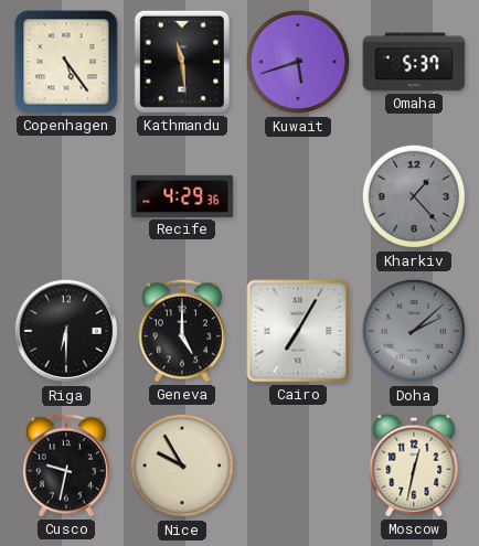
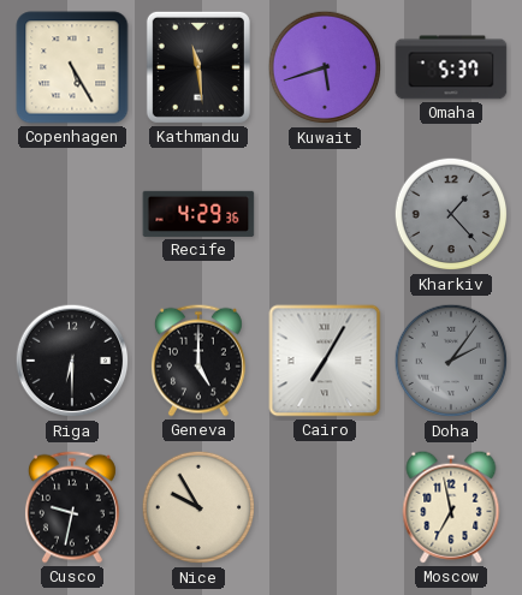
Copenhagen: 5:24 -> 5:25 (72, 67)
Doha: 2:08 -> 2:06 (451, 361)
Moscow: 12:32 -> 6:58 (451, 507)
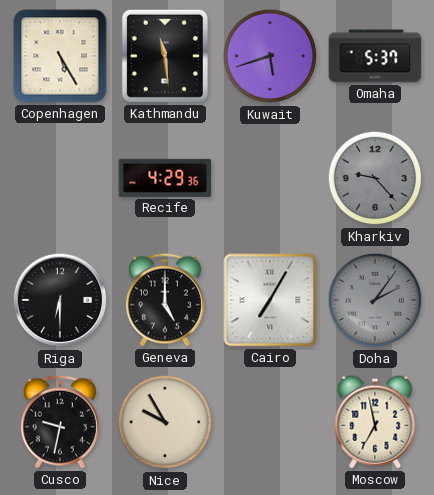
Kharkiv: 1:23 -> 9:23 (375, 178)
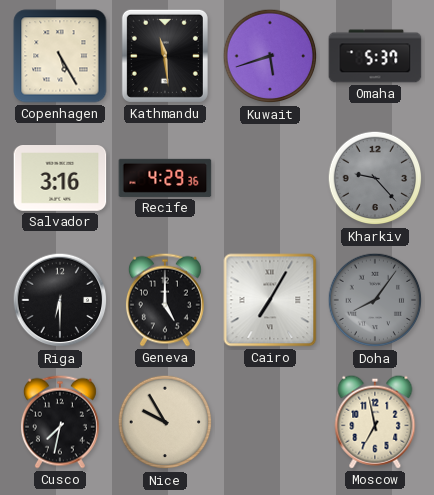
Salvador: none -> 3:16 (60, 179)
Doha: 2:06 -> 8:06 (375, 300)
Cusco: 9:32 -> 7:32 (60, 422)
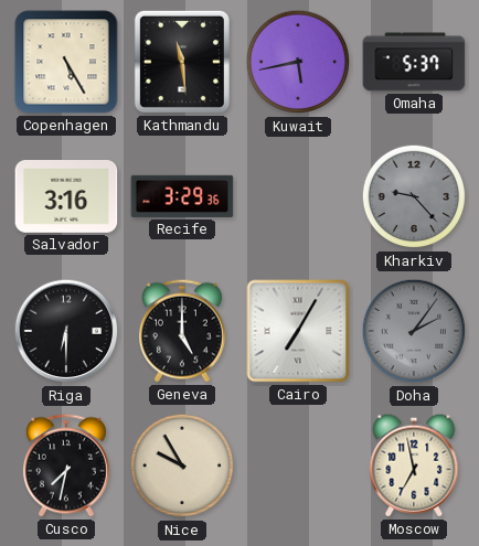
Kuwait: 5:42 -> 5:43 (298, 62)
Recife: 4:29 -> 3:29 (182, 196)
Doha: 8:06 -> 2:06 (414, 331)
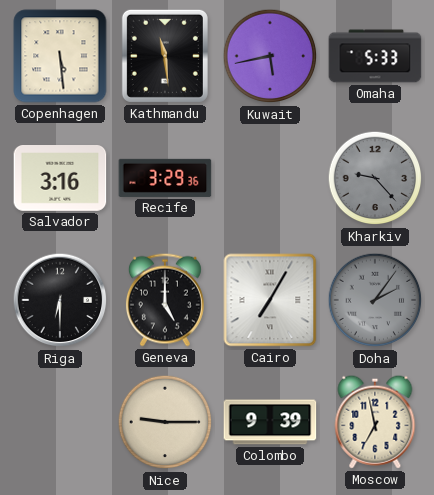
Copenhagen: 5:25 -> 5:29 (60, 56)
Omaha: 5:37 -> 5:33 (375, 56)
Cusco: 7:32 -> none (66, 465)
Nice: 9:55 -> 9:15 (165, 422)
Colombo: none -> 9:39 (270, 422)
